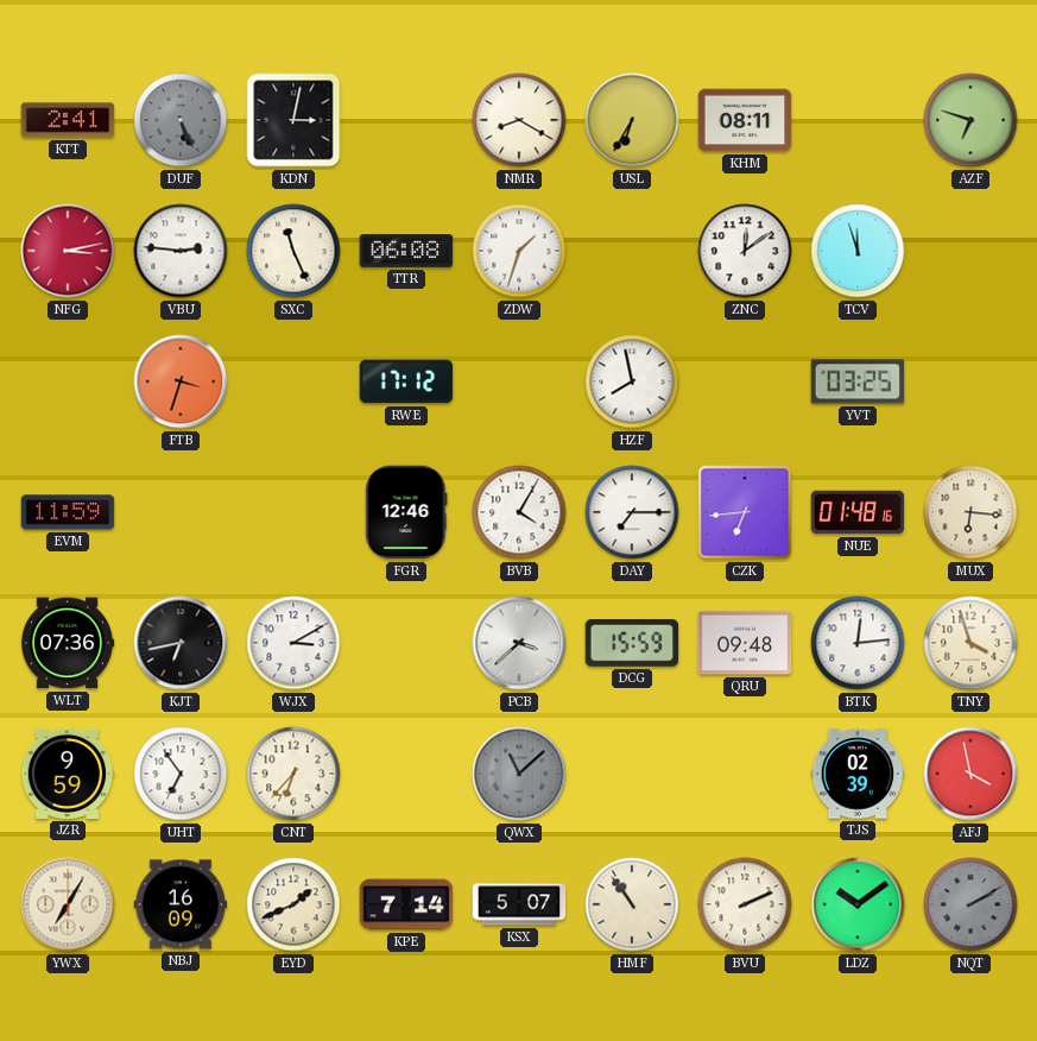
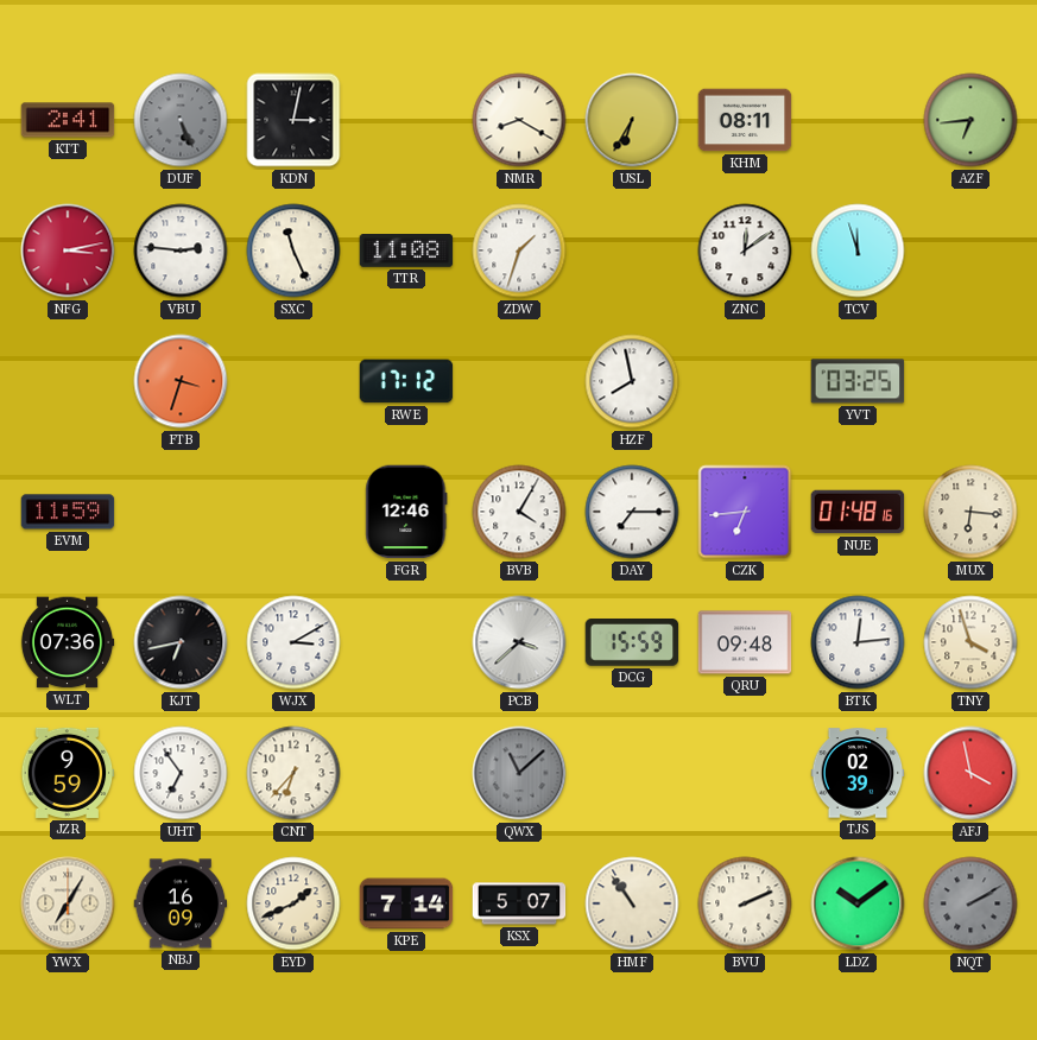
AZF: 6:48 -> 6:44 (970, 120)
TTR: 06:08 -> 11:08 (406, 252)
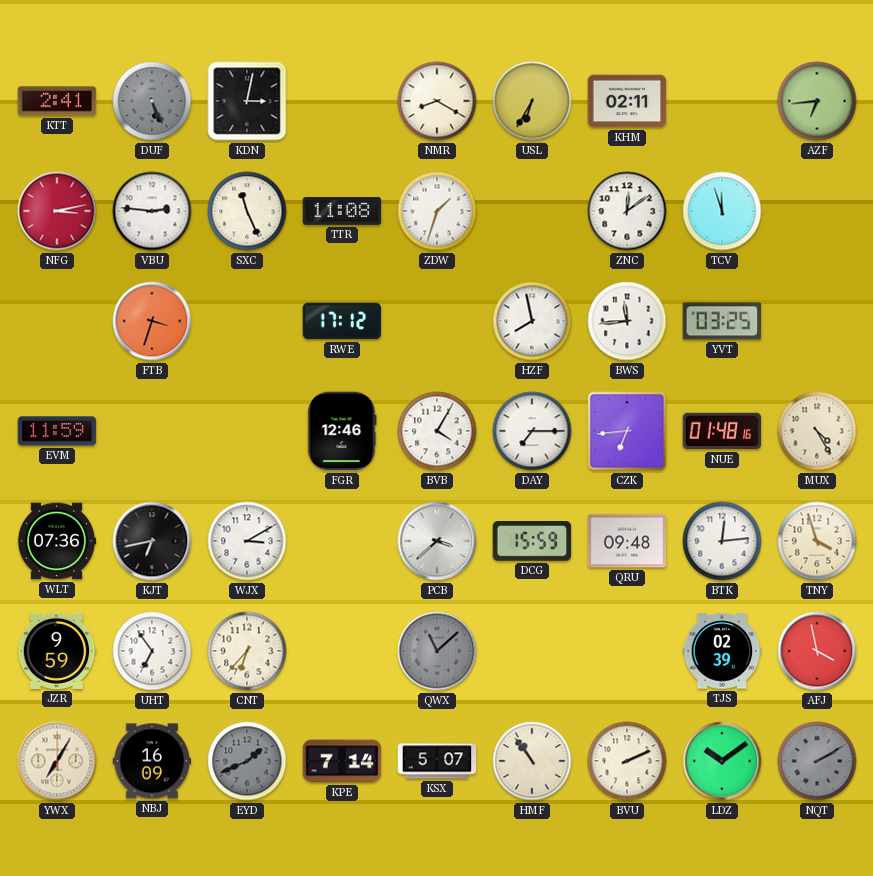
KHM: 08:11 -> 02:11 (627, 101)
BWS: none -> 11:44 (627, 321)
MUX: 6:16 -> 4:25 (817, 431)
EYD dial: cream -> grey (247, 761)
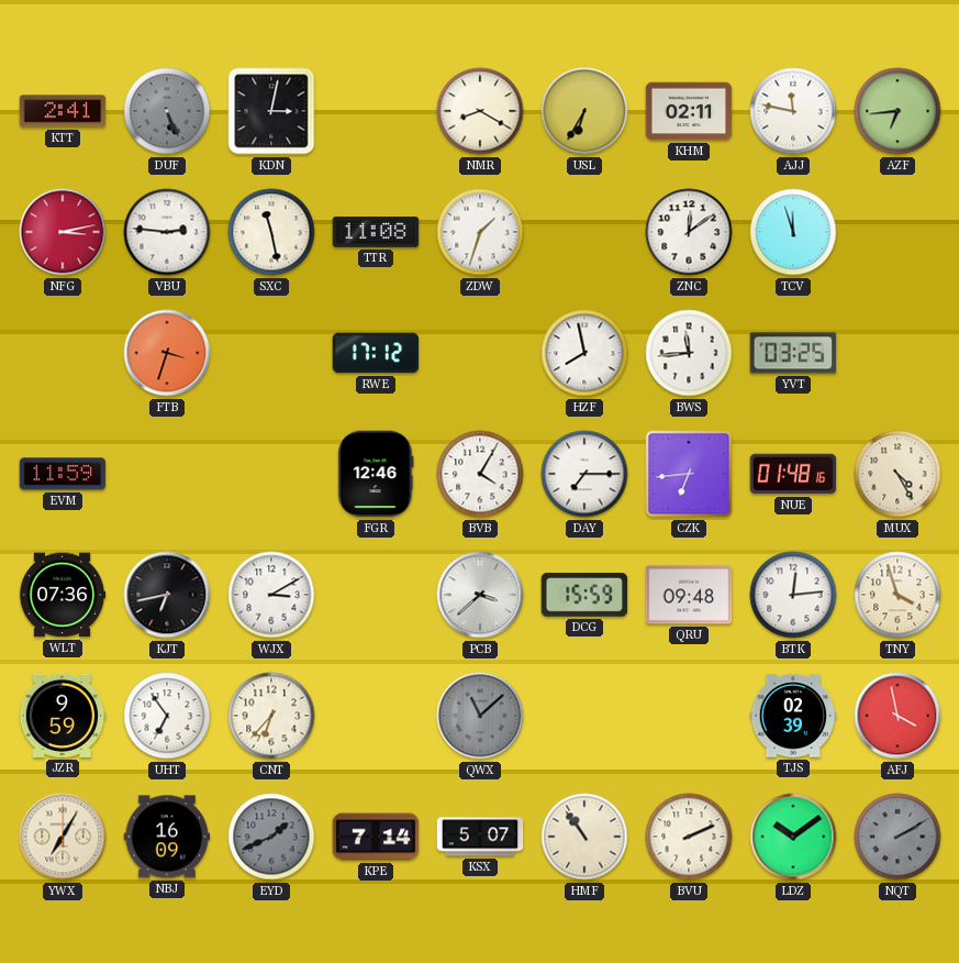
AJJ: none -> 11:47 (793, 111)
SXC: 11:26 -> 11:28 (271, 232)
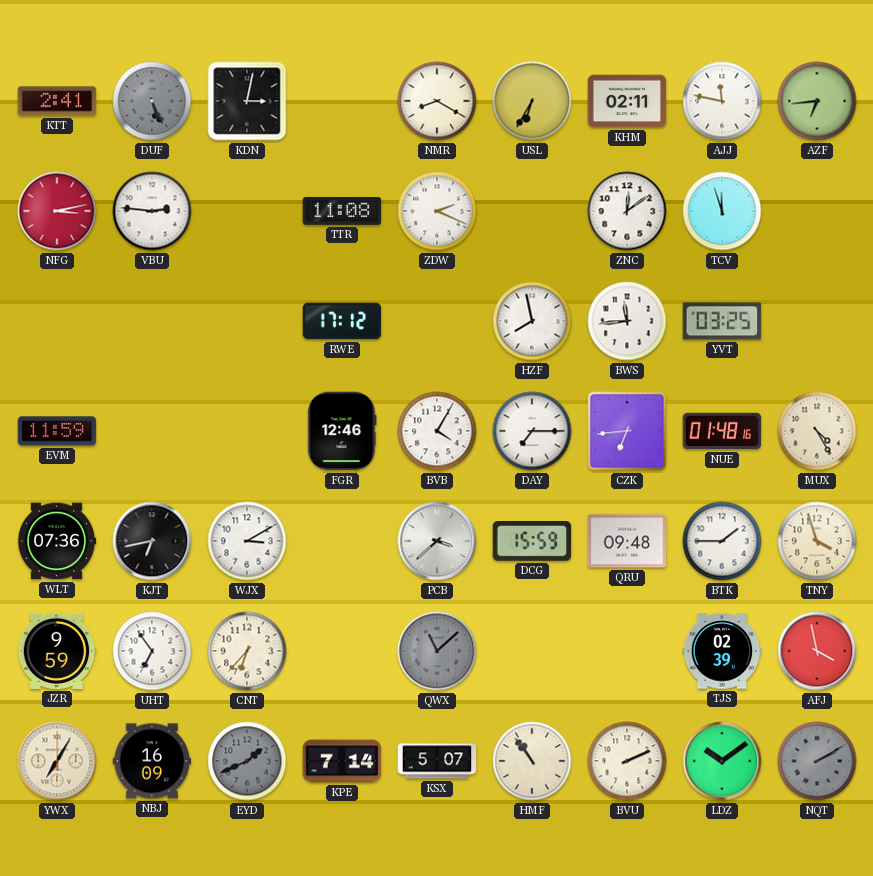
SXC: 11:28 -> none (271, 232)
ZDW: 1:33 -> 2:19 (437, 211)
FTB: 3:33 -> none (167, 353)
BTK: 12:14 -> 1:45 (722, 541)
